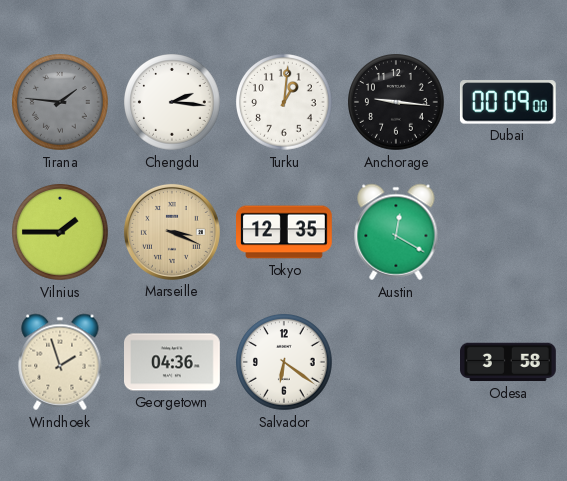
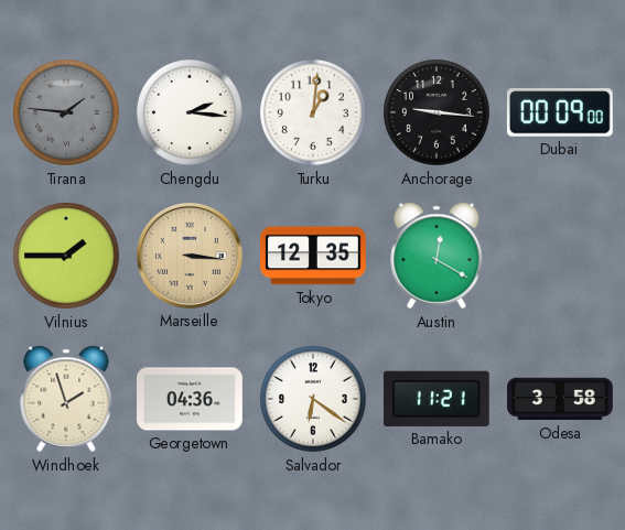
Marseille: 3:19 -> 3:16 (190, 256)
Bamako: none -> 11:21 (437, 399)
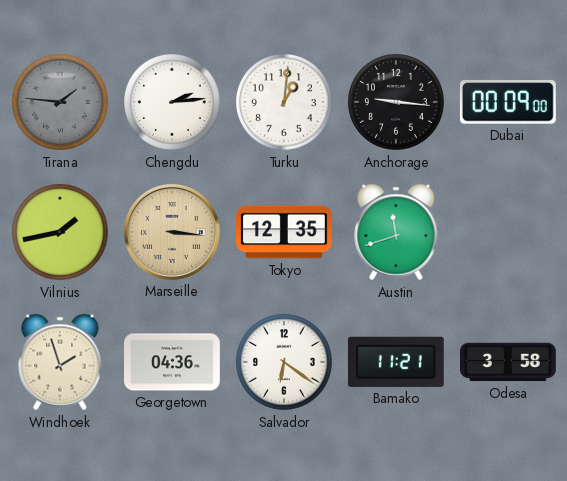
Chengdu: 2:16 -> 2:14 (173, 103)
Vilnius: 1:45 -> 1:43 (61, 233)
Austin: 12:20 -> 11:42 (396, 232)
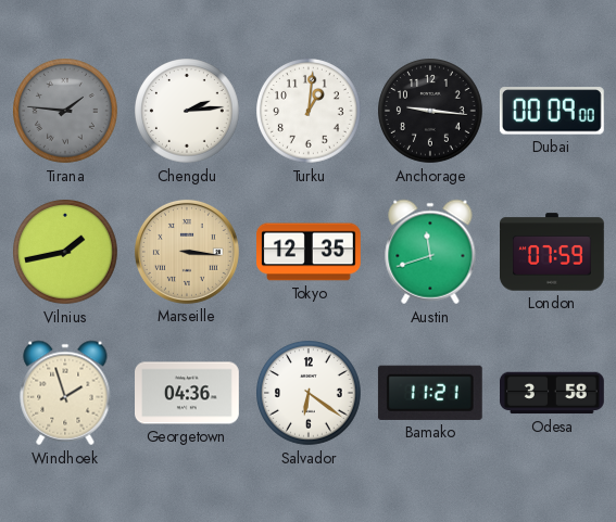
London: none -> 07:59 (553, 252)
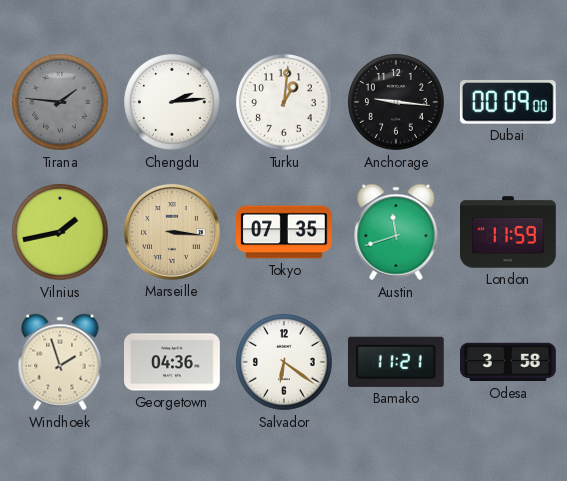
Tokyo: 12:35 -> 07:35 (285, 232)
London: 07:59 -> 11:59 (509, 232)
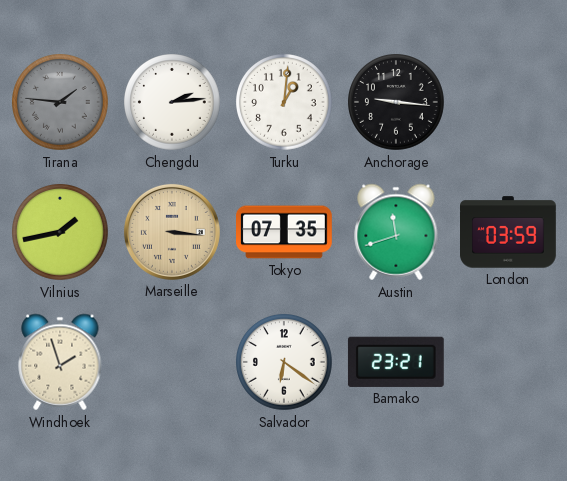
Dubai: 00:09 -> none (508, 102)
London: 11:59 -> 03:59 (509, 232)
Georgetown: 04:36 -> none (173, 362)
Bamako: 11:21 -> 23:21 (396, 362)
Odesa: 3:58 -> none (509, 362)
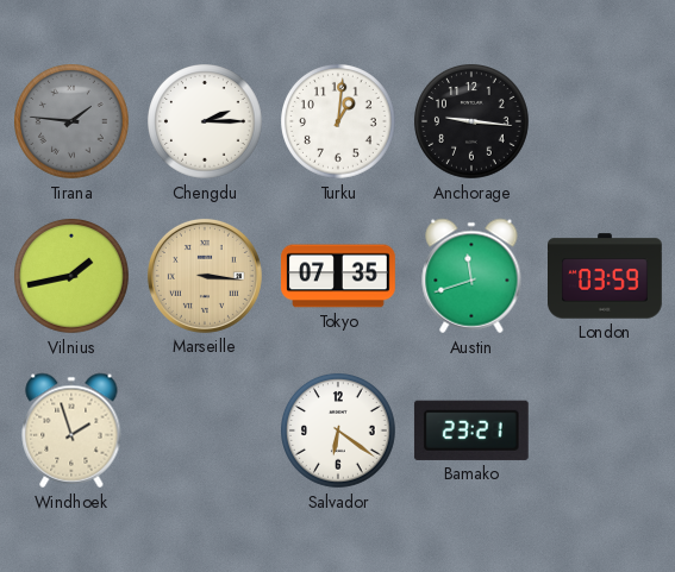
Chengdu: 2:14 -> 2:15 (206, 122)
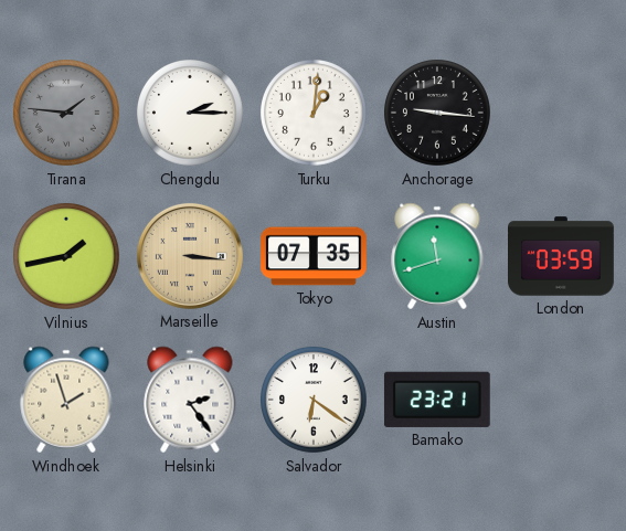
Helsinki: none -> 2:24 (190, 400)
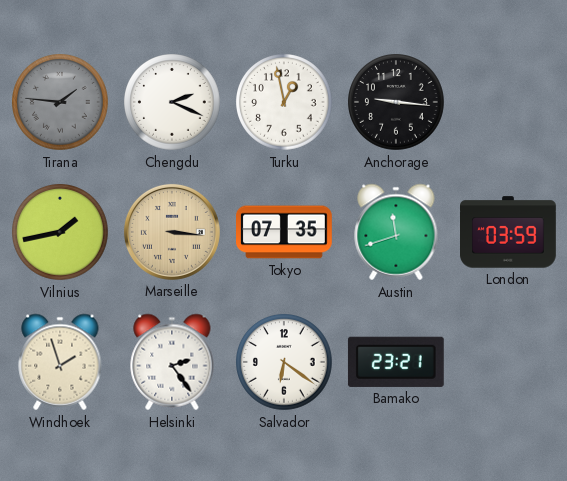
Chengdu: 2:15 -> 2:19 (173, 103)
Turku: 1:01 -> 12:58 (285, 103)
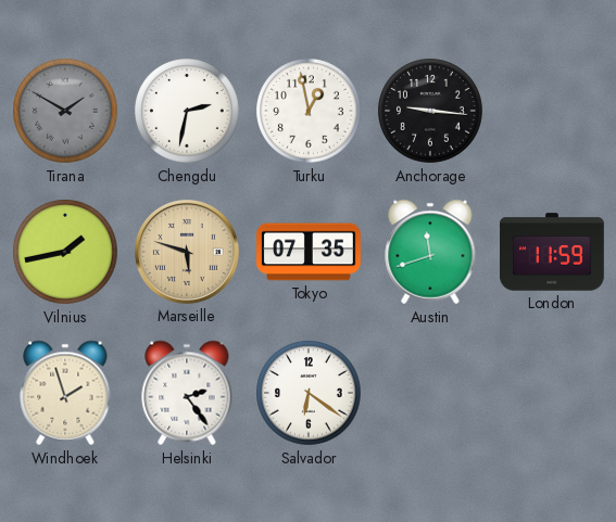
Tirana: 1:46 -> 1:50 (66, 112)
Chengdu: 2:19 -> 2:32 (188, 112)
Marseille: 3:16 -> 5:48 (187, 252)
London: 03:59 -> 11:59 (553, 252)
Bamako: 23:21 -> none (396, 362)
